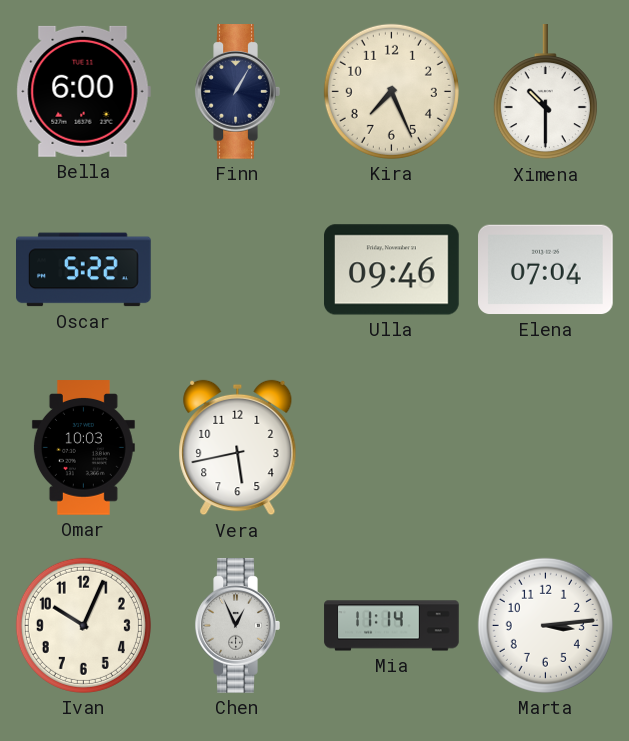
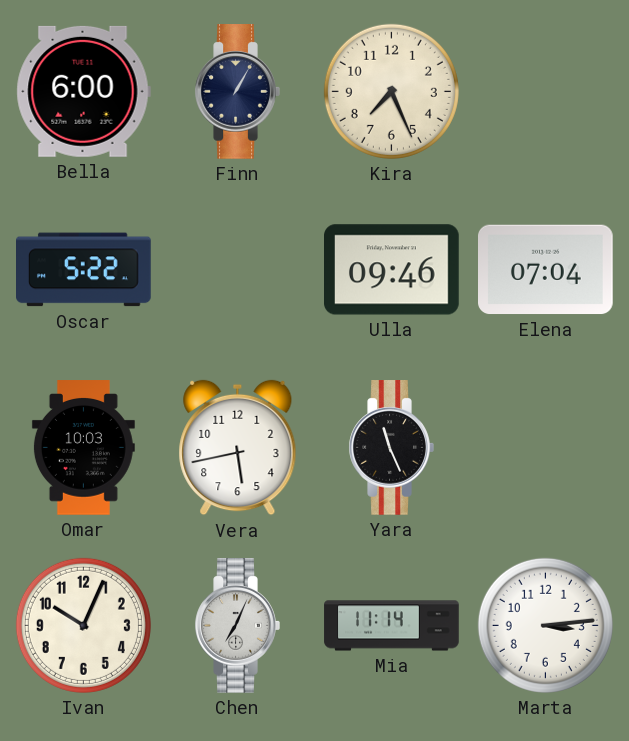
Ximena: 10:30 -> none (545, 93)
Yara: none -> 11:26 (391, 448)
Chen: 12:56 -> 7:04 (237, 626)
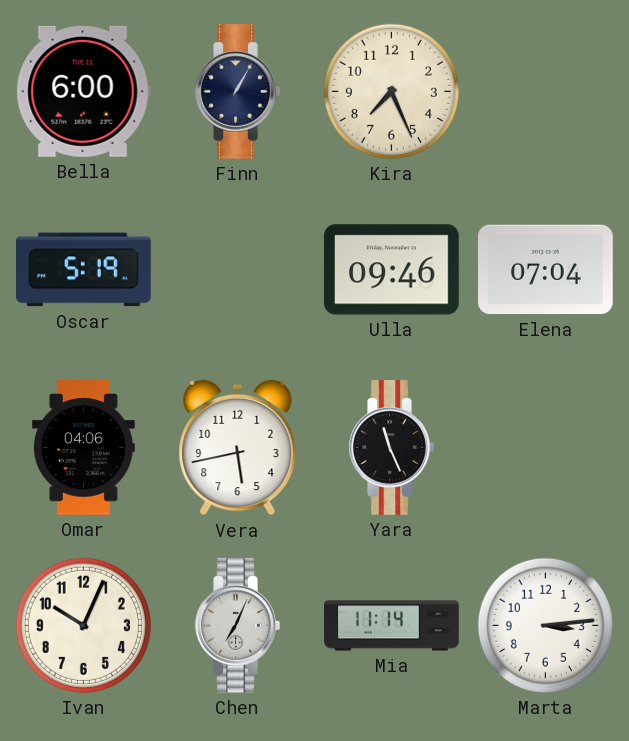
Oscar: 5:22 -> 5:19 (84, 270)
Omar: 10:03 -> 04:06 (83, 448)
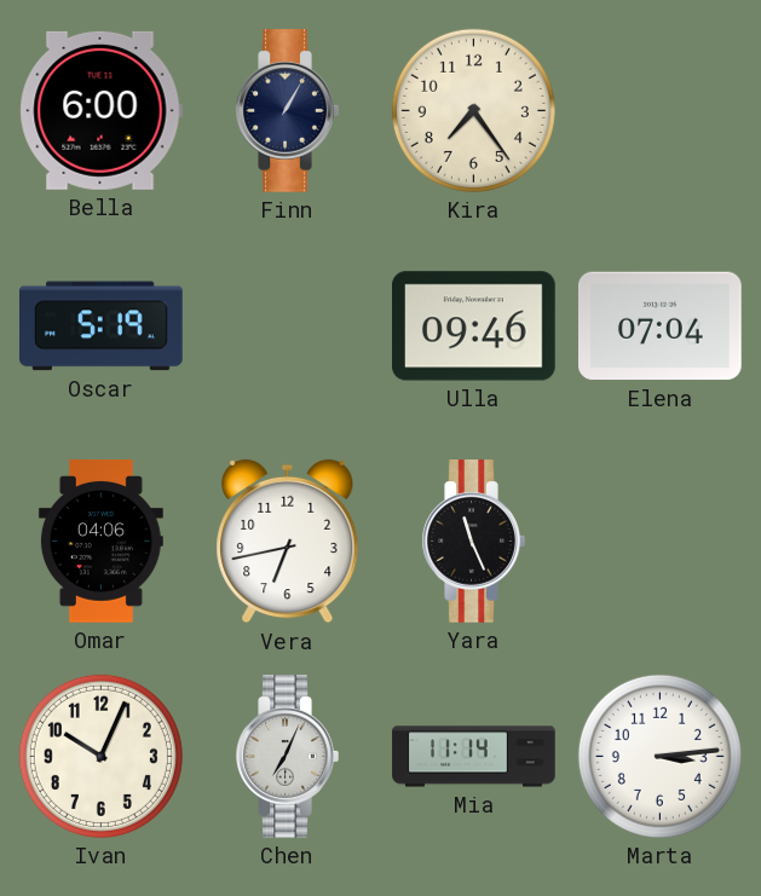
Kira: 7:26 -> 7:24 (473, 110)
Vera: 5:43 -> 6:43 (288, 542)
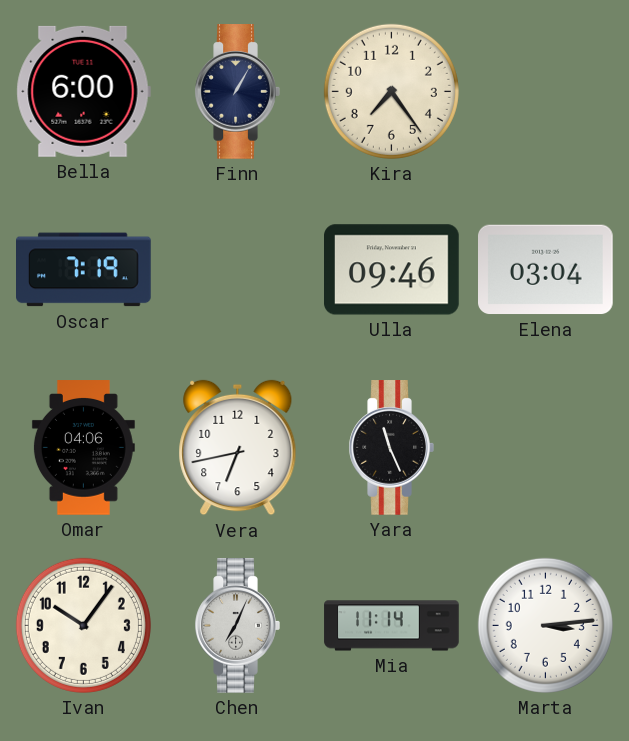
Oscar: 5:19 -> 7:19 (84, 270)
Elena: 07:04 -> 03:04 (546, 270)
Ivan: 10:04 -> 10:06 (83, 625)
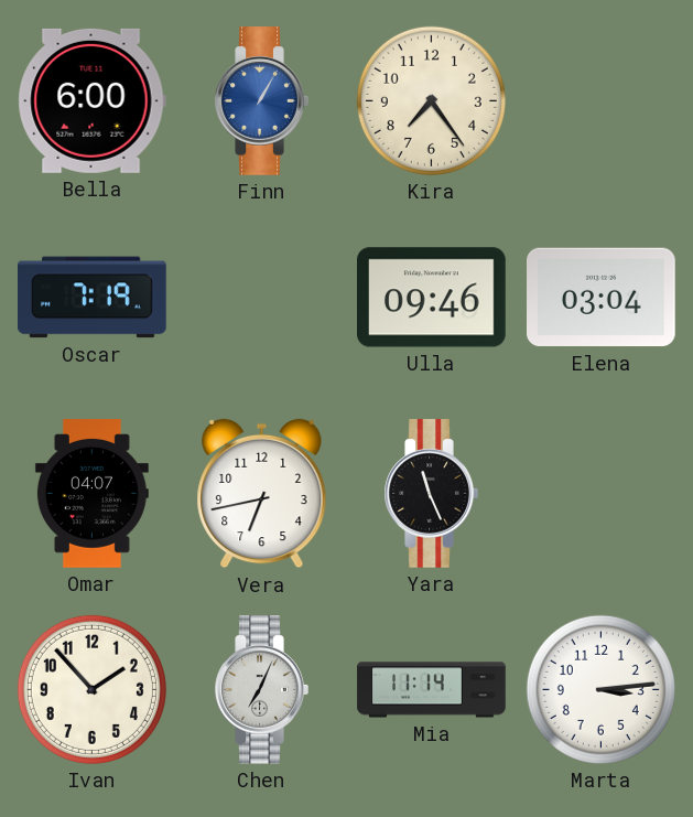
Finn dial: navy -> blue (261, 101)
Omar: 04:06 -> 04:07 (91, 494)
Ivan: 10:06 -> 1:53 (91, 689)
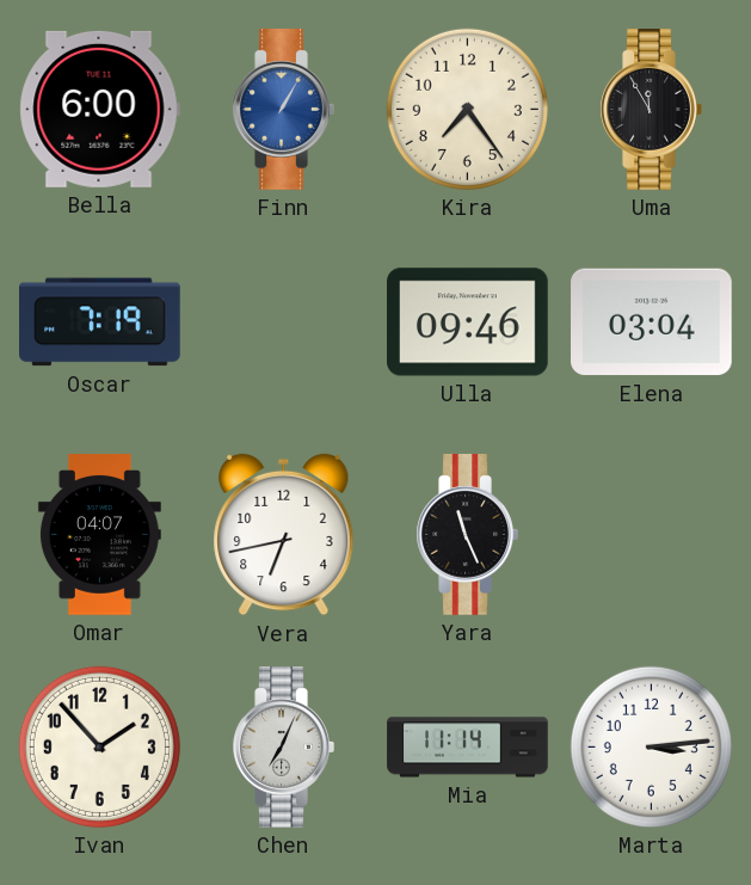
Uma: none -> 11:55 (651, 110)
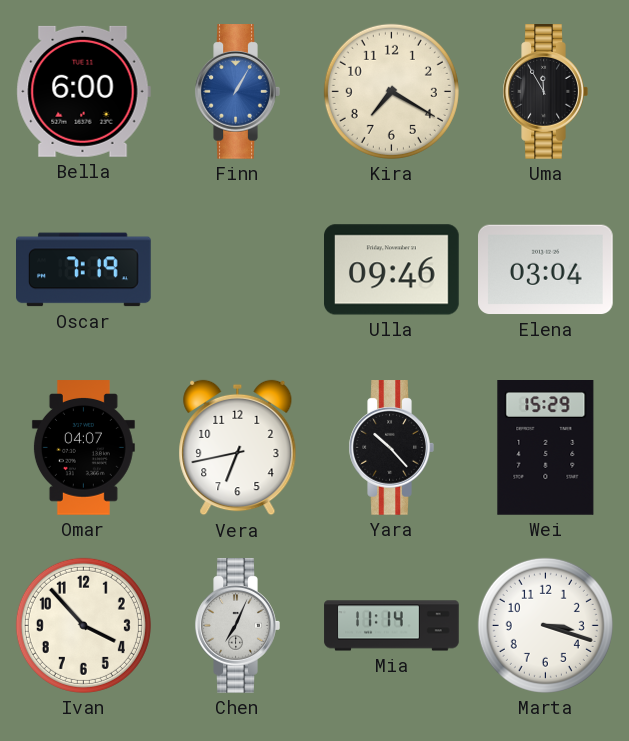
Kira: 7:24 -> 7:20 (391, 91)
Yara: 11:26 -> 10:23 (391, 448)
Wei: none -> 15:29 (546, 448)
Ivan: 1:53 -> 3:53 (83, 625)
Marta: 3:14 -> 3:18 (545, 625)
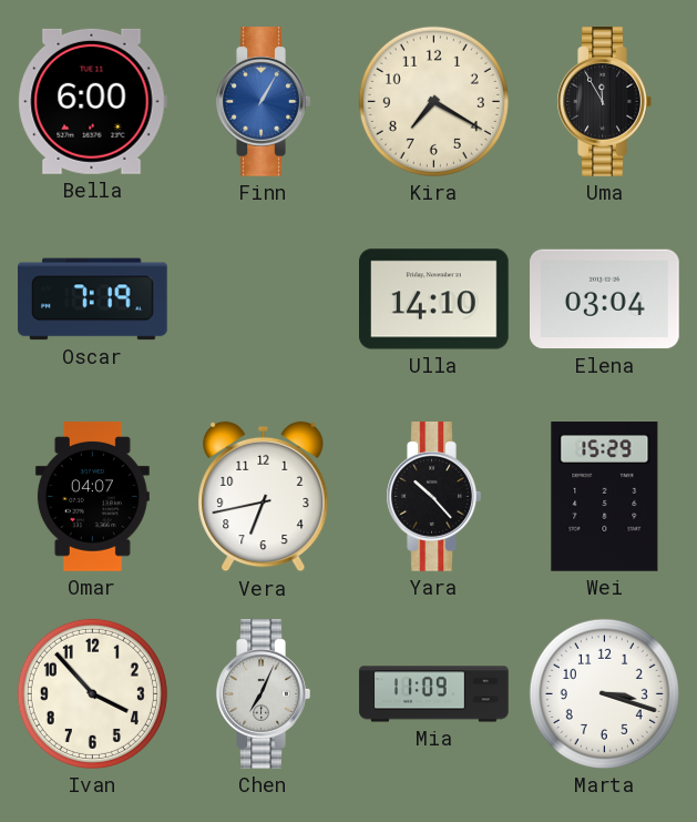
Ulla: 09:46 -> 14:10 (434, 300)
Mia: 11:14 -> 11:09 (434, 694)
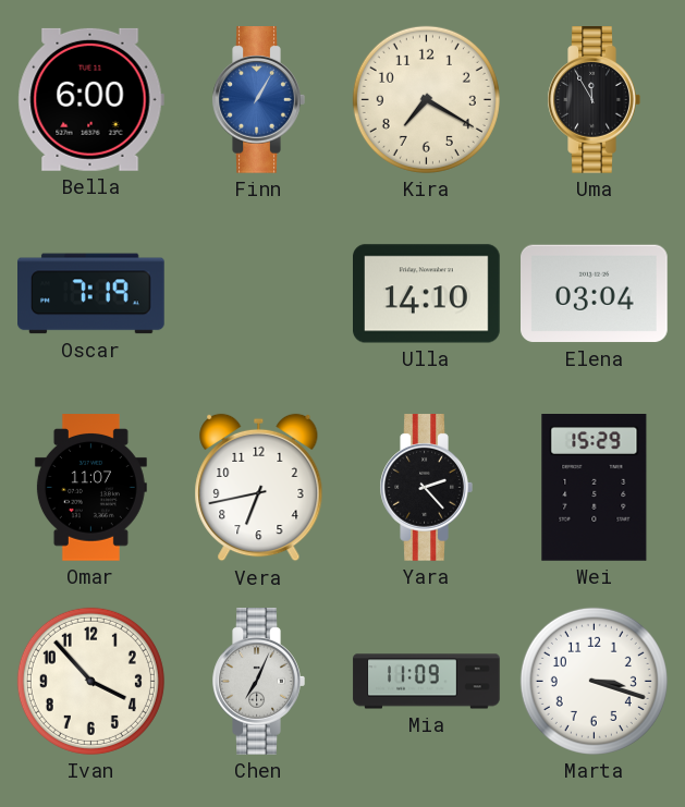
Omar: 04:07 -> 11:07 (90, 488)
Yara: 10:23 -> 2:23 (426, 488)
